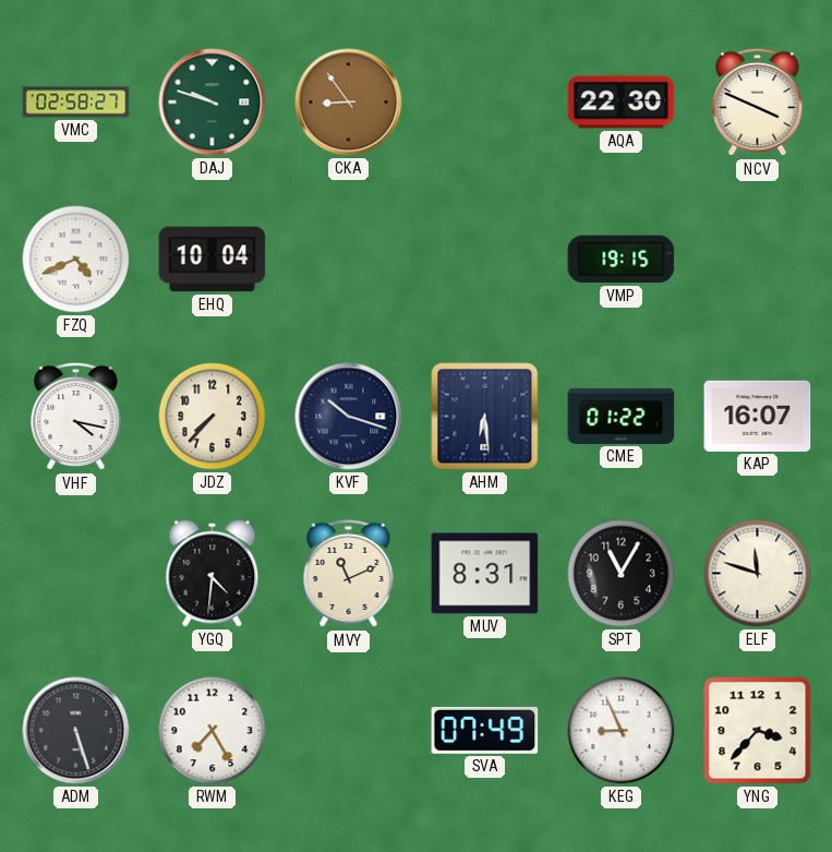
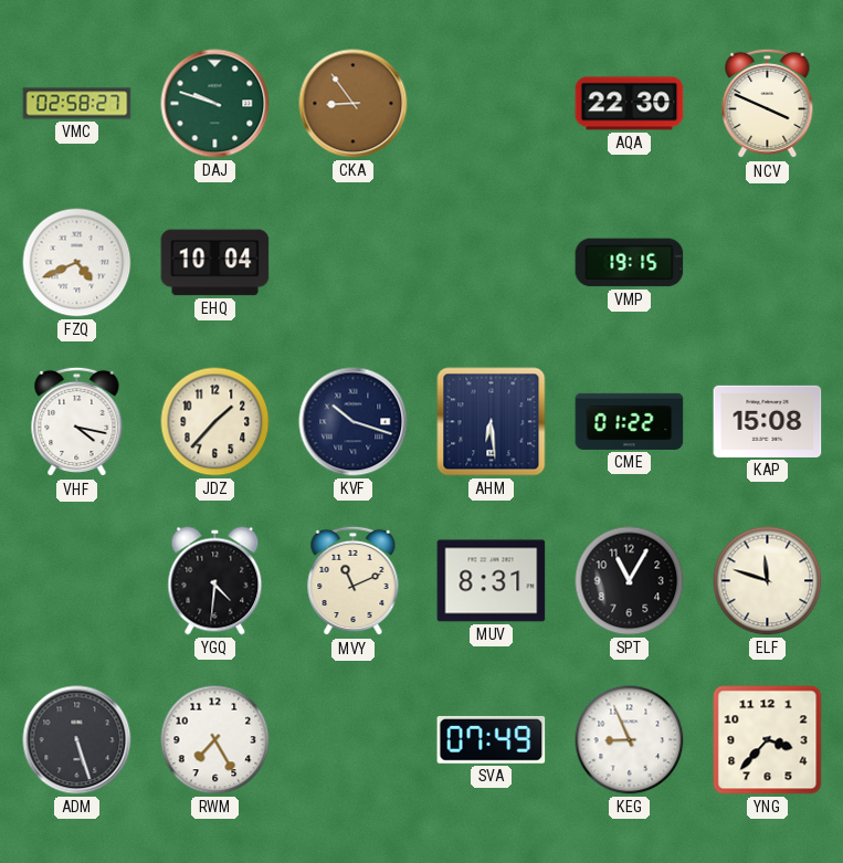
JDZ: 7:37 -> 1:37 (215, 422)
KAP: 16:07 -> 15:08 (768, 421)
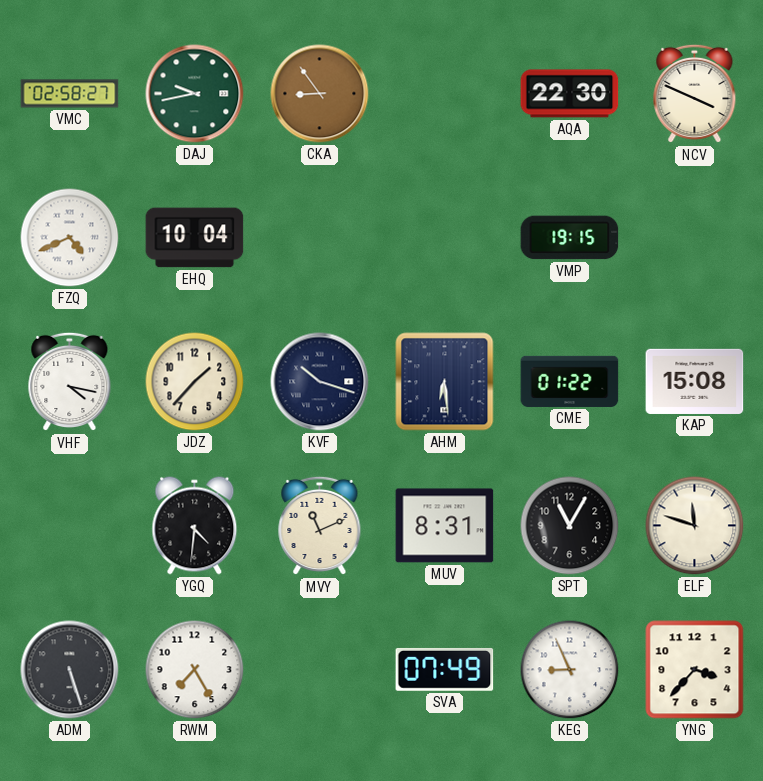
DAJ: 9:48 -> 9:43 (195, 94)
